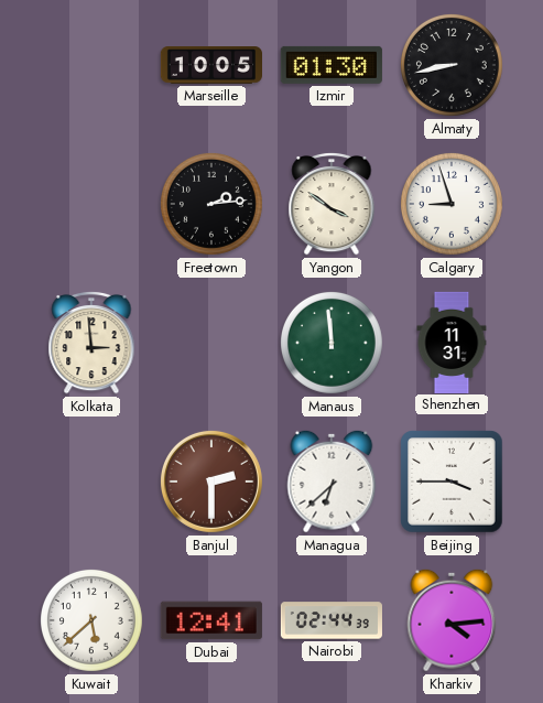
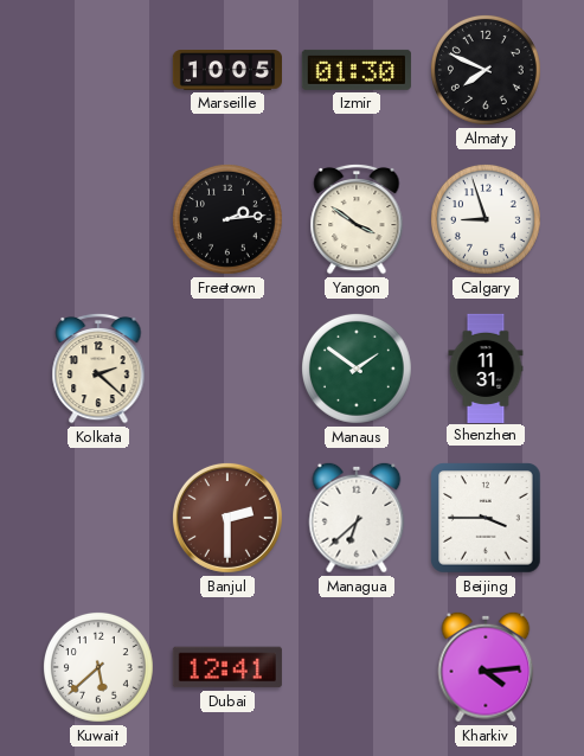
Almaty: 8:43 -> 7:49 (486, 70)
Kolkata: 2:59 -> 2:22 (98, 369)
Manaus: 11:59 -> 1:51 (357, 369)
Nairobi: 02:44 -> none (332, 620)
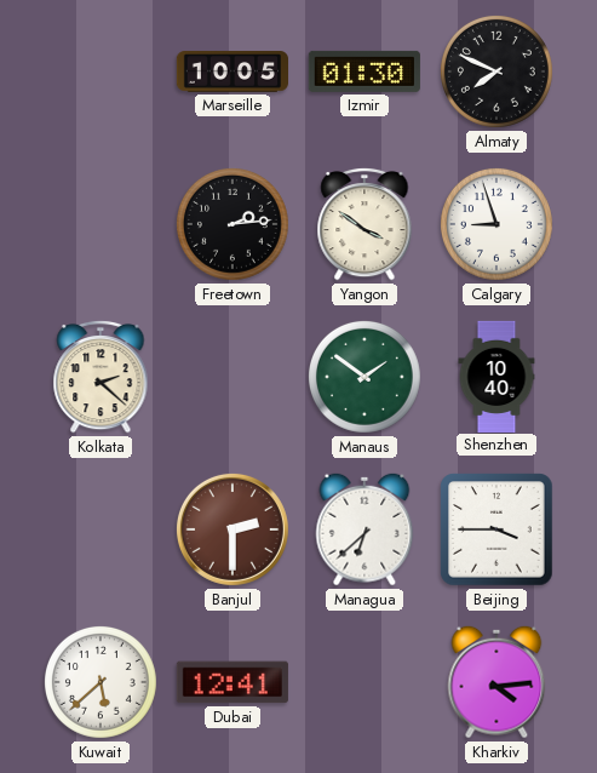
Shenzhen: 11:31 -> 10:40 (496, 376)
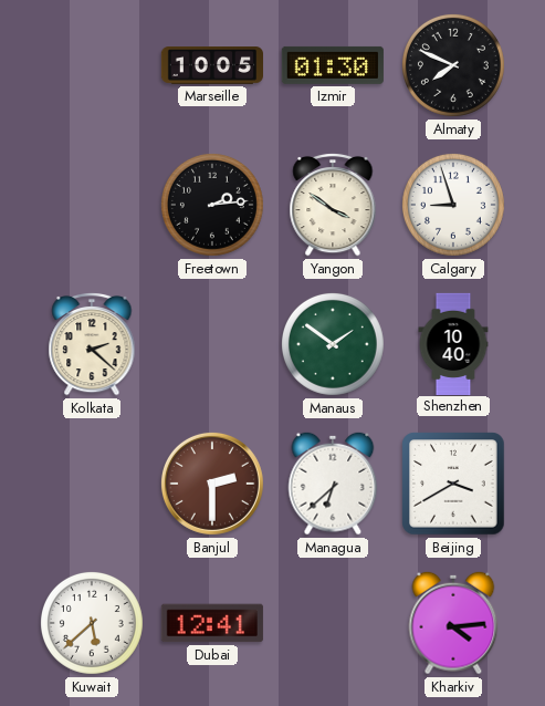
Beijing: 3:45 -> 3:40 (453, 484)
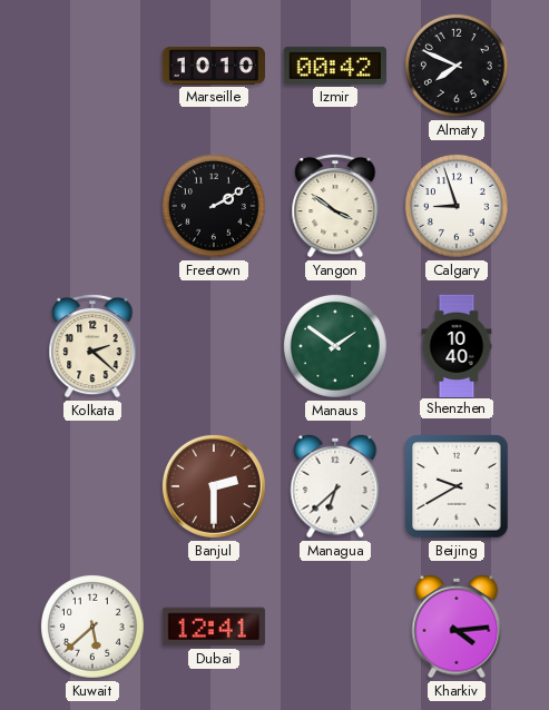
Marseille: 10:05 -> 10:10 (213, 67)
Izmir: 01:30 -> 00:42 (335, 66)
Freetown: 2:14 -> 2:10 (214, 206)
Beijing: 3:40 -> 9:40 (457, 486)
